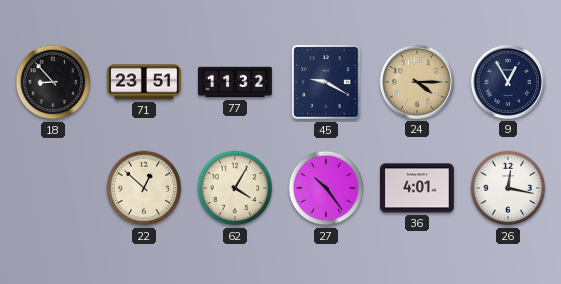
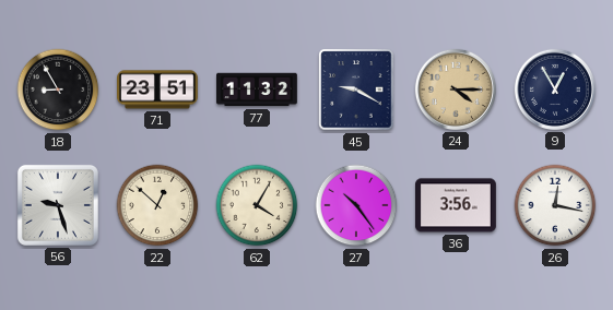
18: 8:53 -> 8:55 (58, 90)
56: none -> 9:27 (58, 205)
36: 4:01 -> 3:56 (457, 205)
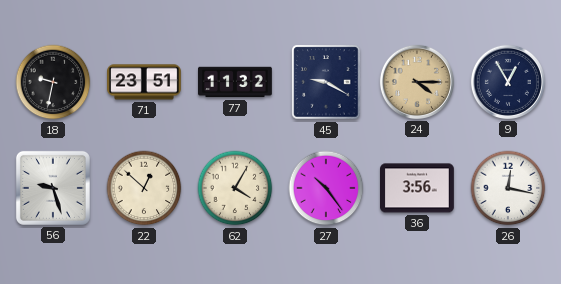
18: 8:55 -> 9:32 (53, 82)
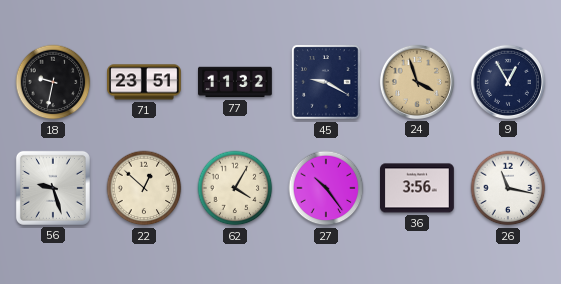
24: 4:15 -> 3:57 (417, 82)
26: 12:17 -> 11:17 (508, 188)
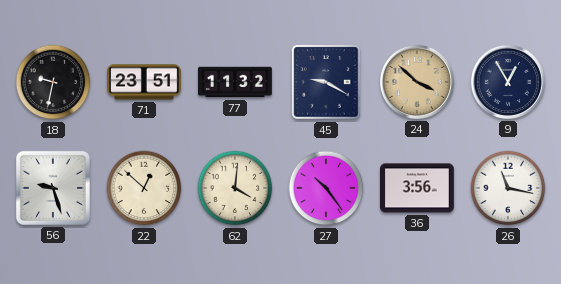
24: 3:57 -> 3:52 (417, 82)
62: 4:05 -> 4:01 (235, 188)
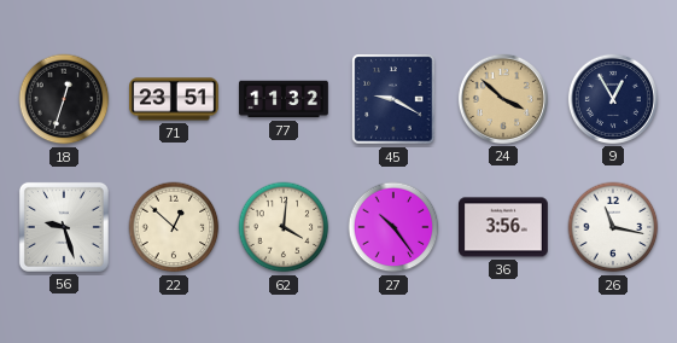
18: 9:32 -> 12:33 (64, 99)
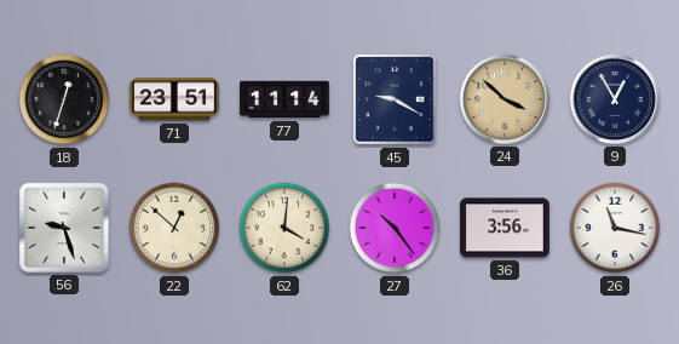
77: 11:32 -> 11:14 (286, 99)
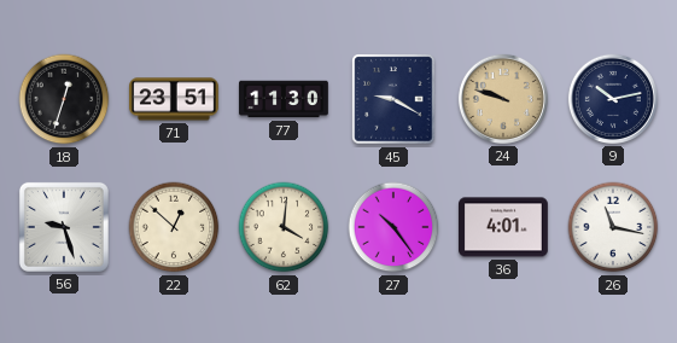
77: 11:14 -> 11:30 (285, 99)
24: 3:52 -> 9:48 (503, 99)
9: 12:55 -> 10:13 (613, 99)
36: 3:56 -> 4:01 (504, 227)
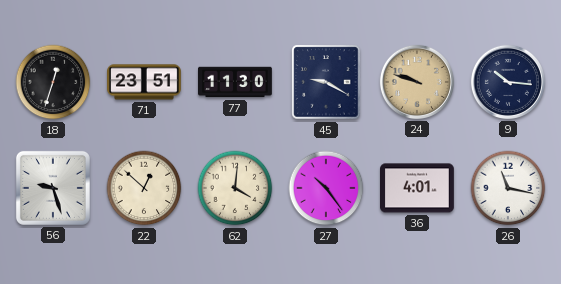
9: 10:13 -> 10:16 (508, 82)
